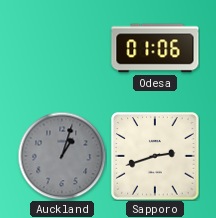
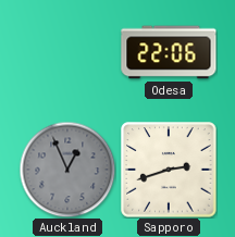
Odesa: 01:06 -> 22:06 (169, 52)
Auckland: 1:03 -> 12:56 (67, 170)
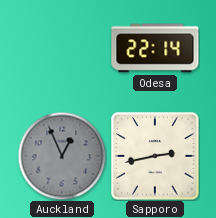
Odesa: 22:06 -> 22:14 (155, 48)
Sapporo: 2:42 -> 2:43 (155, 156)
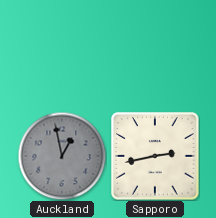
Odesa: 22:14 -> none (155, 48)
Auckland: 12:56 -> 12:58 (62, 156)
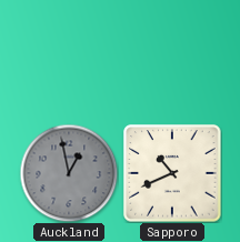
Sapporo: 2:43 -> 10:41 (172, 173)
